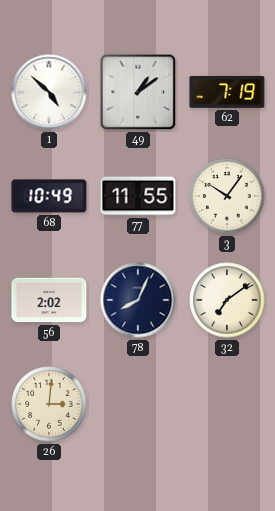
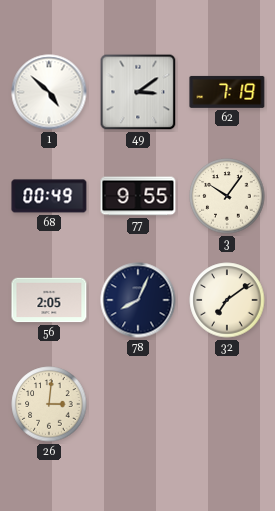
49: 1:09 -> 3:09 (138, 92)
68: 10:49 -> 00:49 (49, 196)
77: 11:55 -> 9:55 (138, 196)
56: 2:02 -> 2:05 (49, 300)
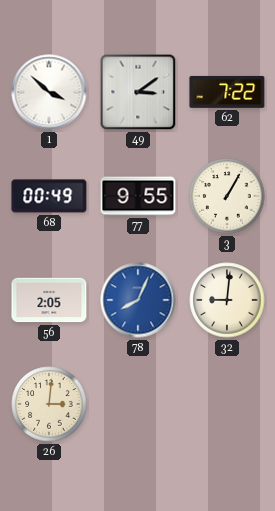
1: 4:52 -> 3:52 (49, 92)
62: 7:19 -> 7:22 (227, 92)
3: 10:06 -> 1:05 (227, 196)
78 dial: navy -> blue (138, 300)
32: 7:09 -> 9:01 (227, 300)
